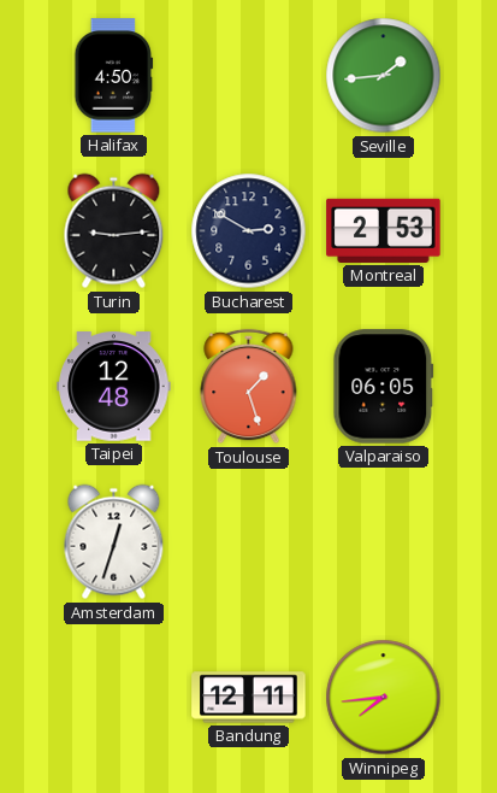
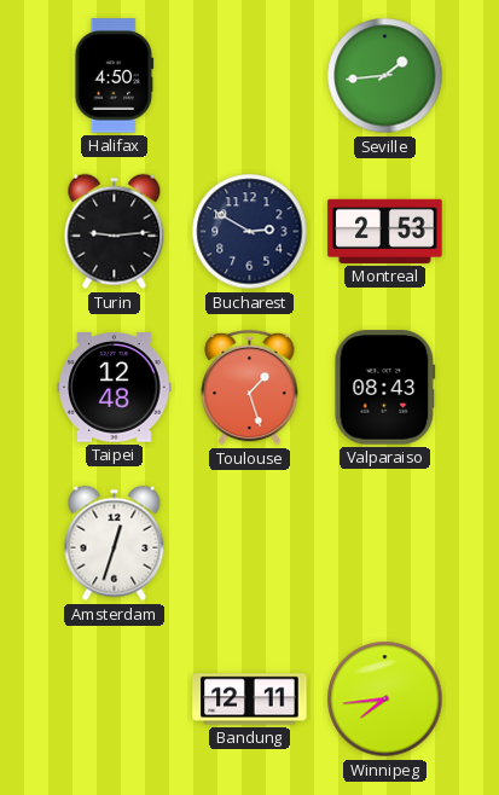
Valparaiso: 06:05 -> 08:43 (385, 388)
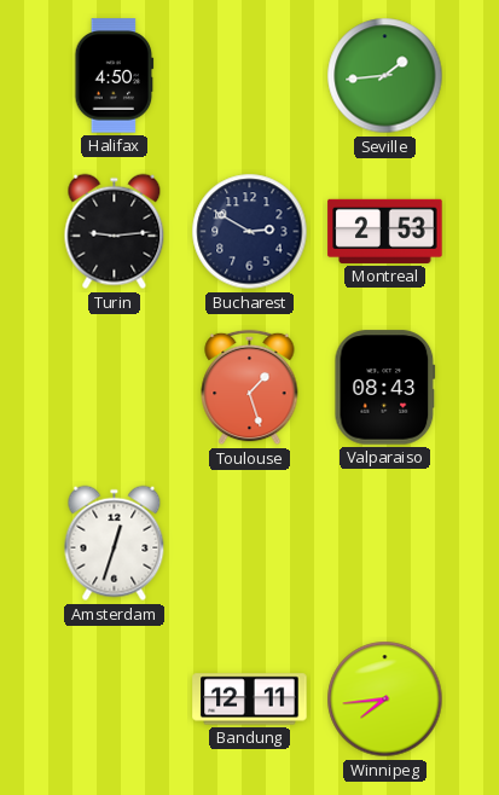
Taipei: 12:48 -> none (115, 388)
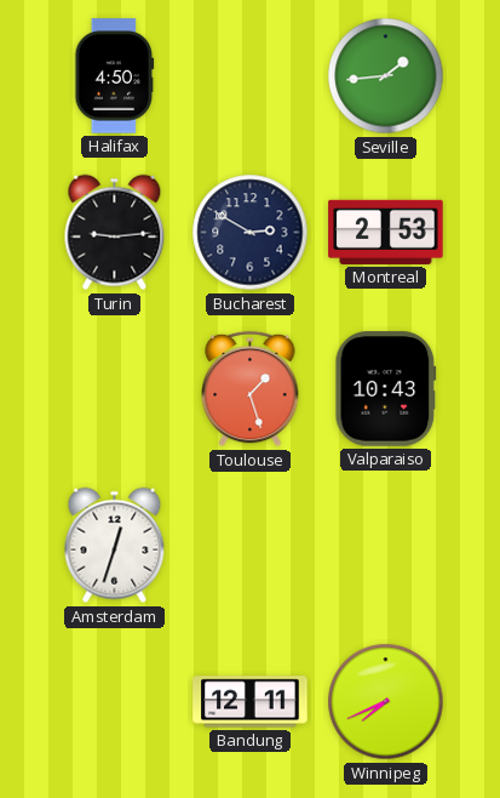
Valparaiso: 08:43 -> 10:43 (386, 389)
Winnipeg: 7:44 -> 7:41 (386, 702)
